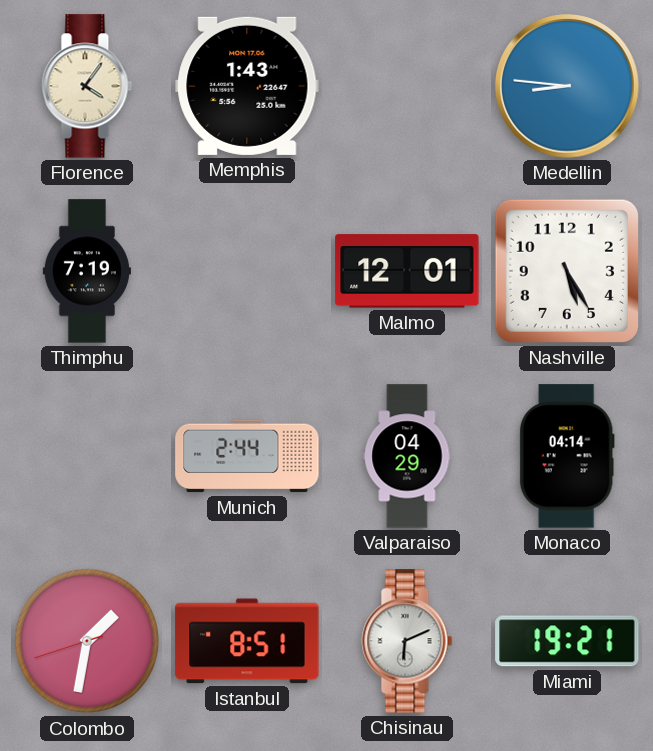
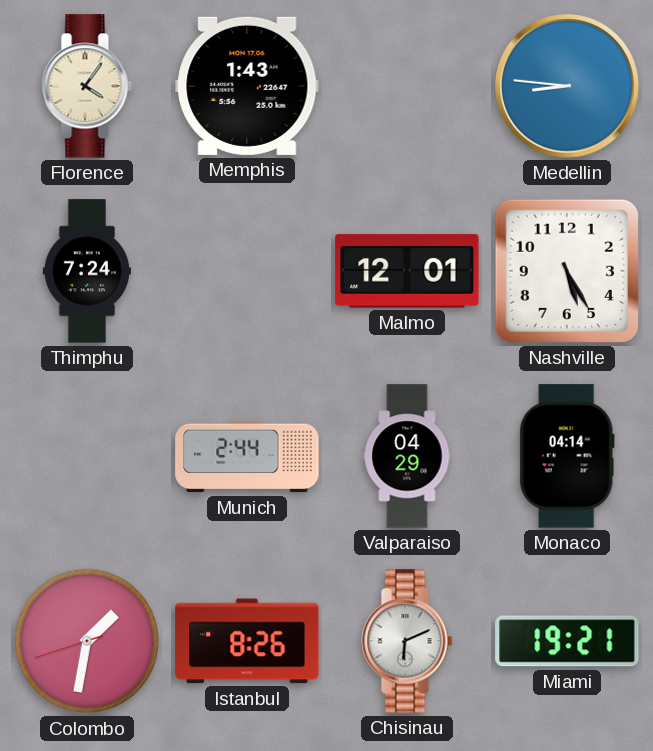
Thimphu: 7:19 -> 7:24 (87, 271)
Istanbul: 8:51 -> 8:26 (247, 641)
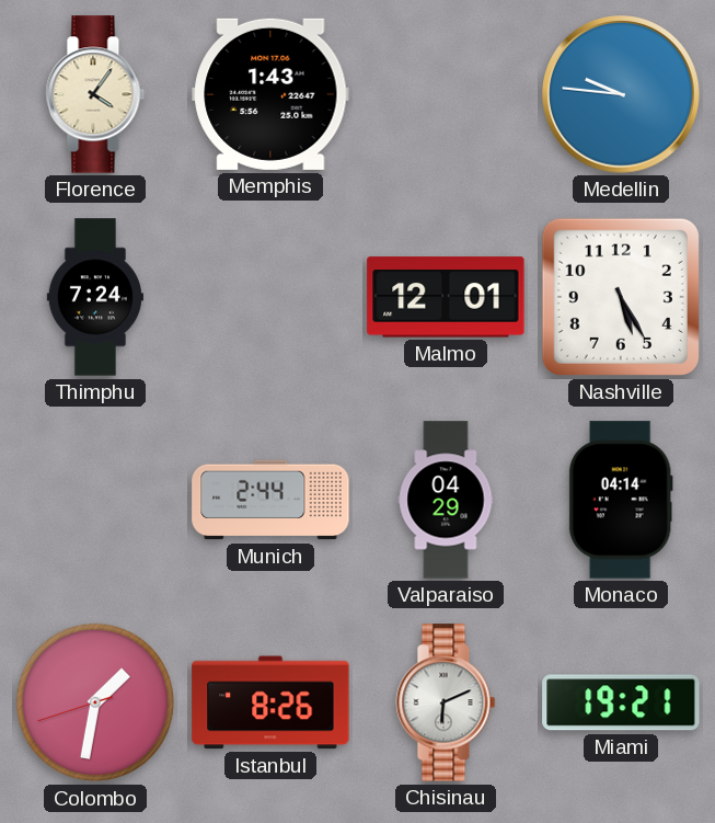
Medellin: 8:46 -> 9:46 (621, 94)
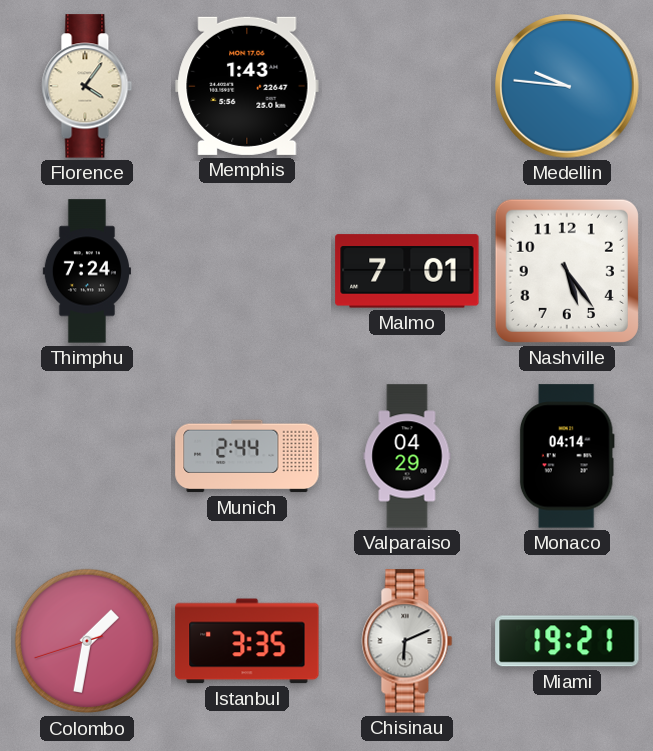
Malmo: 12:01 -> 7:01 (407, 271)
Nashville: 5:25 -> 5:24 (567, 271)
Istanbul: 8:26 -> 3:35 (247, 641)
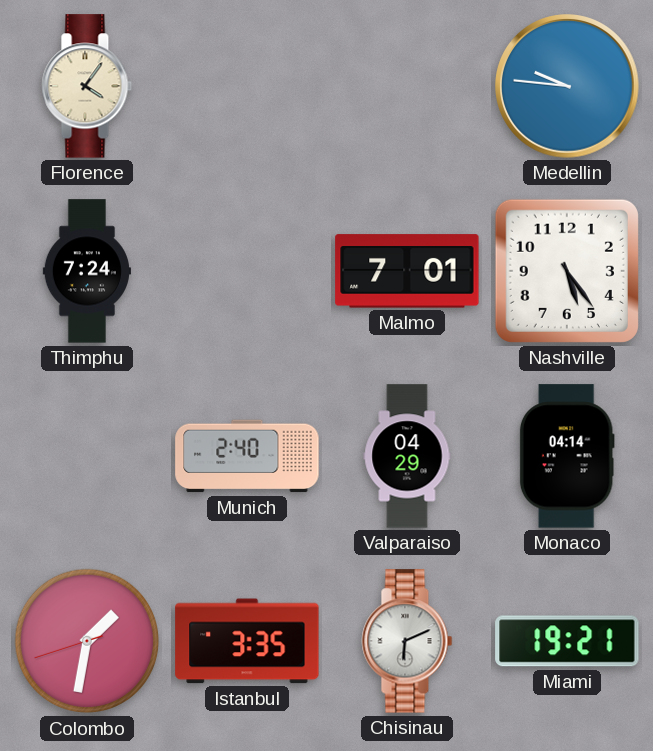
Memphis: 1:43 -> none (247, 86)
Munich: 2:44 -> 2:40 (247, 456)
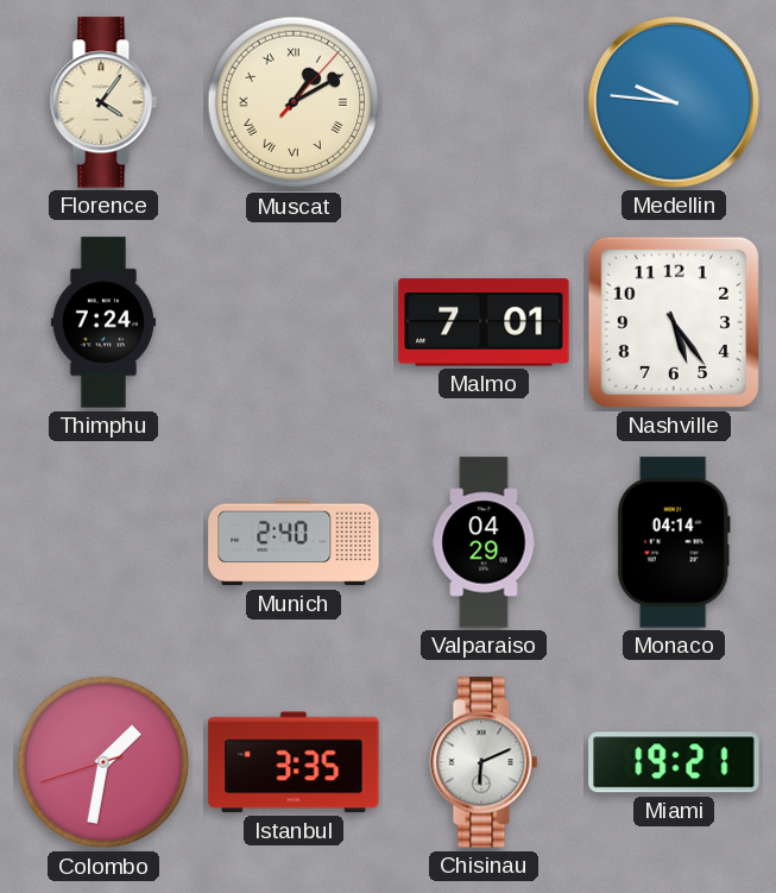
Muscat: none -> 1:10 (294, 102)
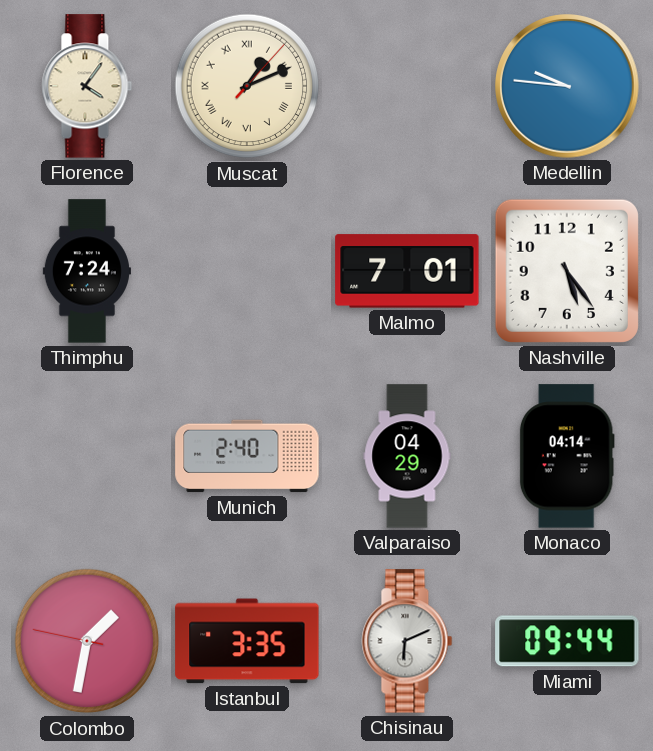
Muscat: 1:10 -> 1:11 (247, 86)
Colombo: 1:31:42 -> 1:31:47 (87, 641)
Miami: 19:21 -> 09:44 (567, 641)
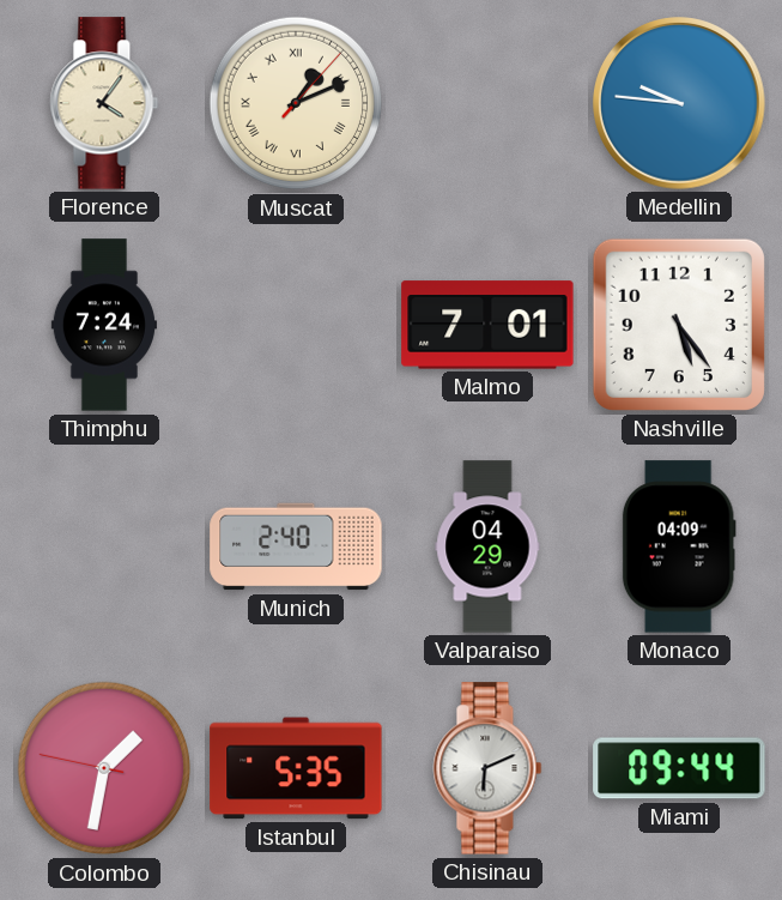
Monaco: 04:14 -> 04:09 (679, 546)
Istanbul: 3:35 -> 5:35 (296, 768)
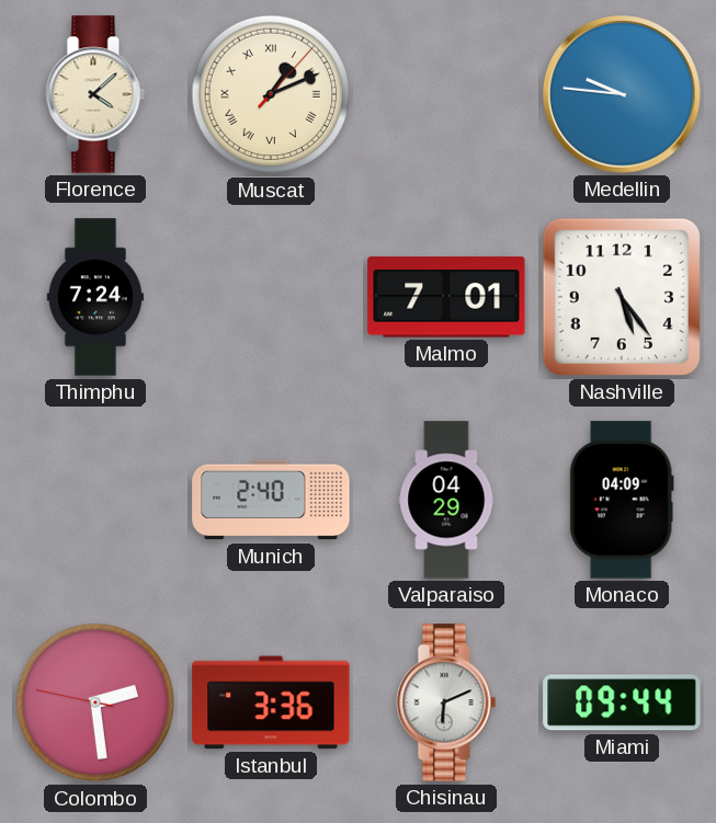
Florence: 4:06 -> 4:08 (95, 94)
Colombo: 1:31 -> 2:28 (95, 702)
Istanbul: 5:35 -> 3:36 (271, 702)
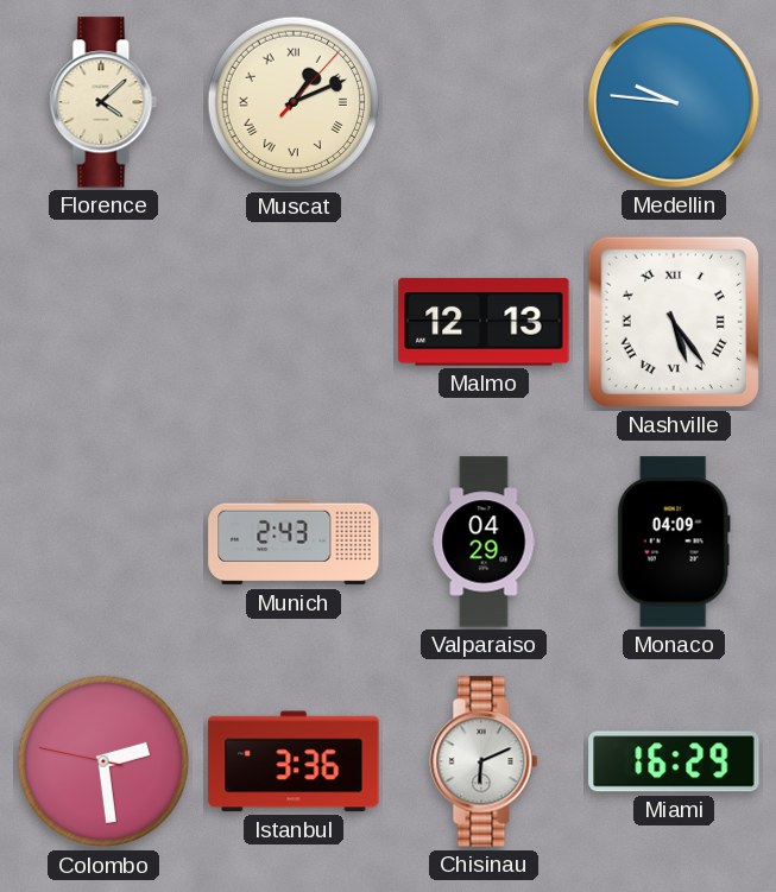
Thimphu: 7:24 -> none (95, 297)
Malmo: 7:01 -> 12:13 (484, 322)
Nashville numerals: Arabic -> Roman (674, 322)
Munich: 2:40 -> 2:43 (294, 542)
Miami: 09:44 -> 16:29 (674, 761)
